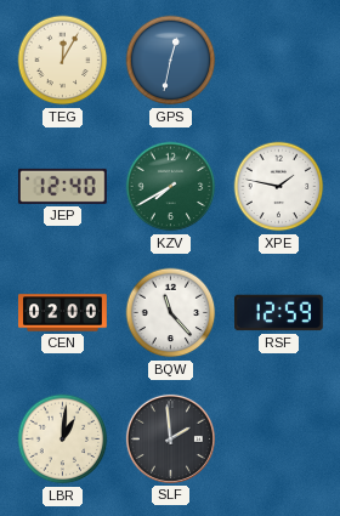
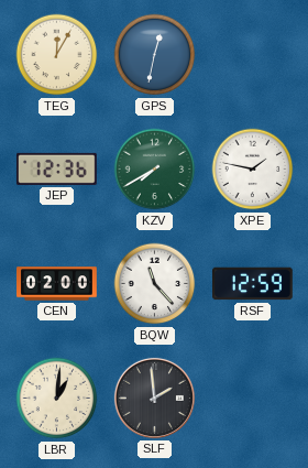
JEP: 12:40 -> 12:36 (56, 168)
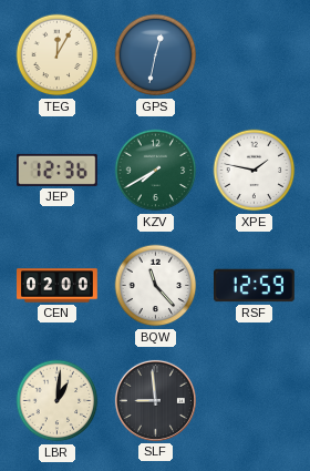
SLF: 1:59 -> 8:59 (155, 400)
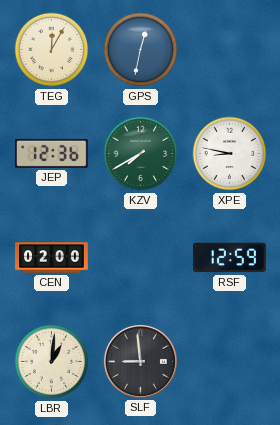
XPE: 1:47 -> 8:47 (230, 154)
BQW: 11:23 -> none (156, 286)
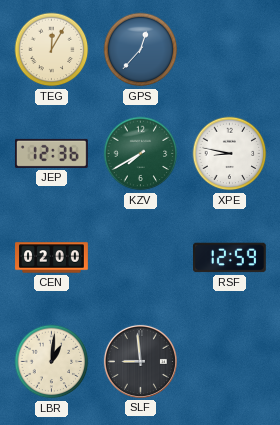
GPS: 12:32 -> 12:37 (141, 50)
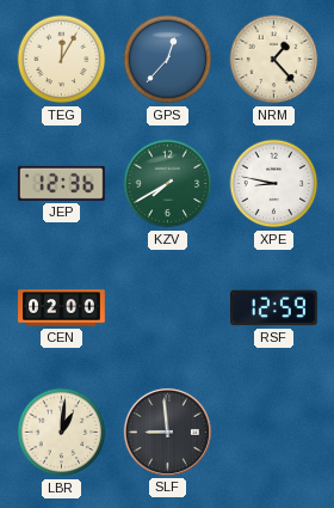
NRM: none -> 1:23 (274, 60)
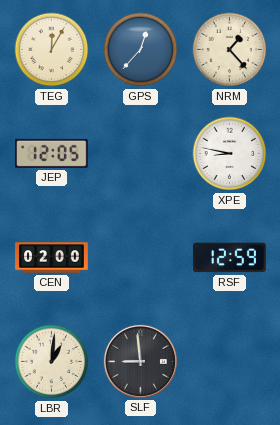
JEP: 12:36 -> 12:05 (51, 153)
KZV: 7:40 -> none (168, 184)
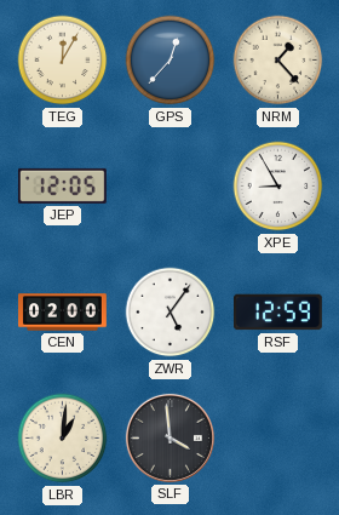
XPE: 8:47 -> 8:55 (278, 187)
ZWR: none -> 5:06 (171, 313)
SLF: 8:59 -> 3:59 (169, 437)
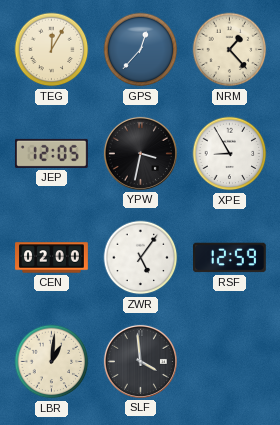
YPW: none -> 3:32 (140, 153)
